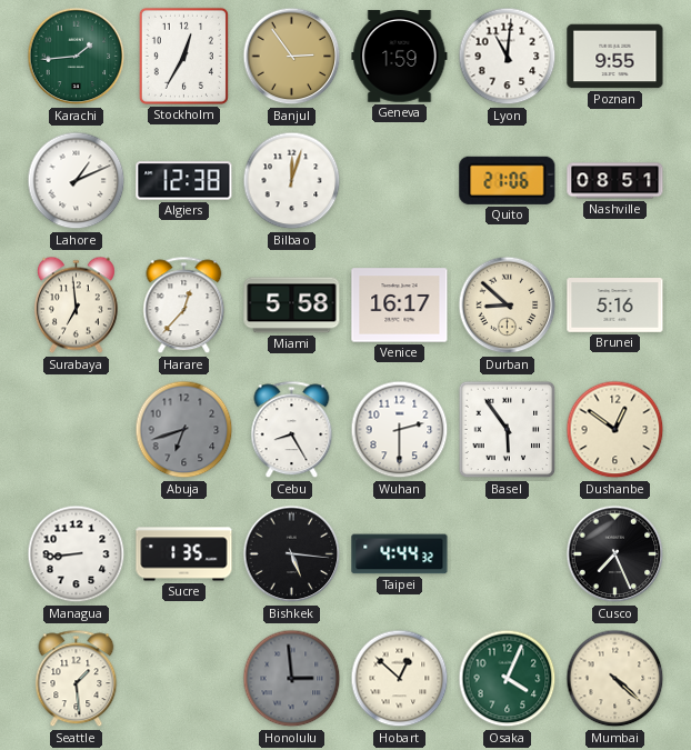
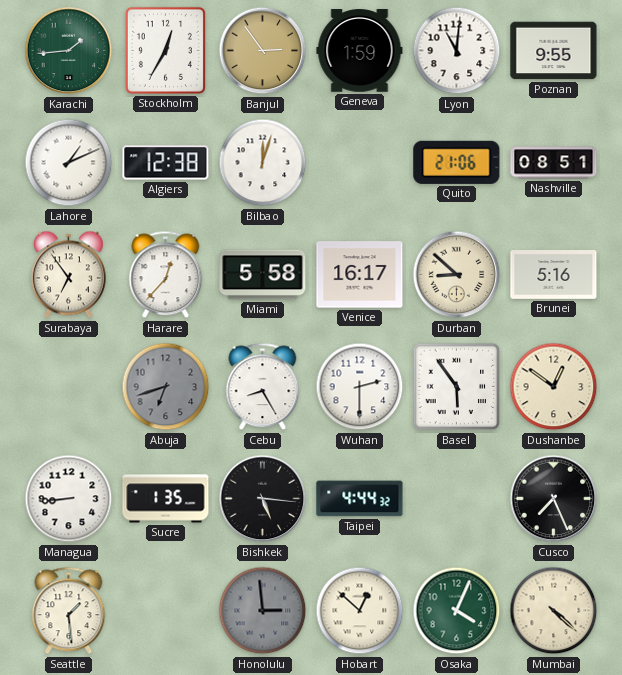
Surabaya: 6:59 -> 6:54 (68, 275)
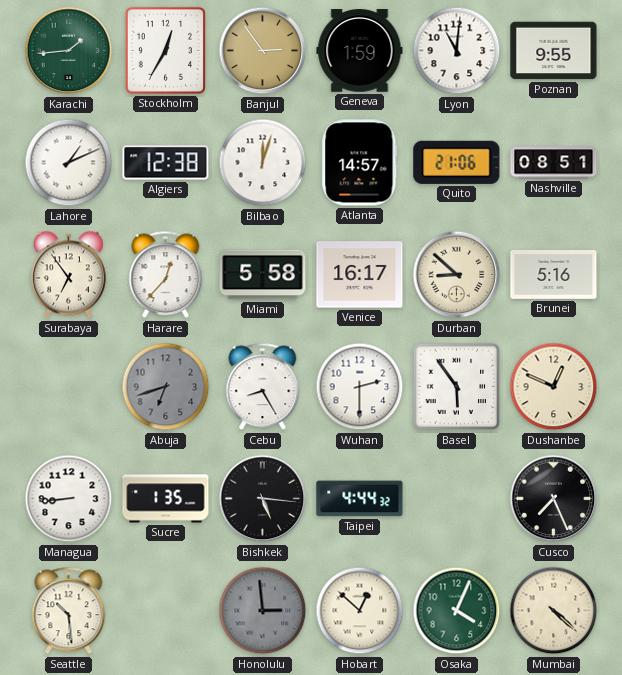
Atlanta: none -> 14:57 (360, 163)
Dushanbe: 12:51 -> 12:49 (554, 387)
Seattle: 1:29 -> 10:29 (69, 611)
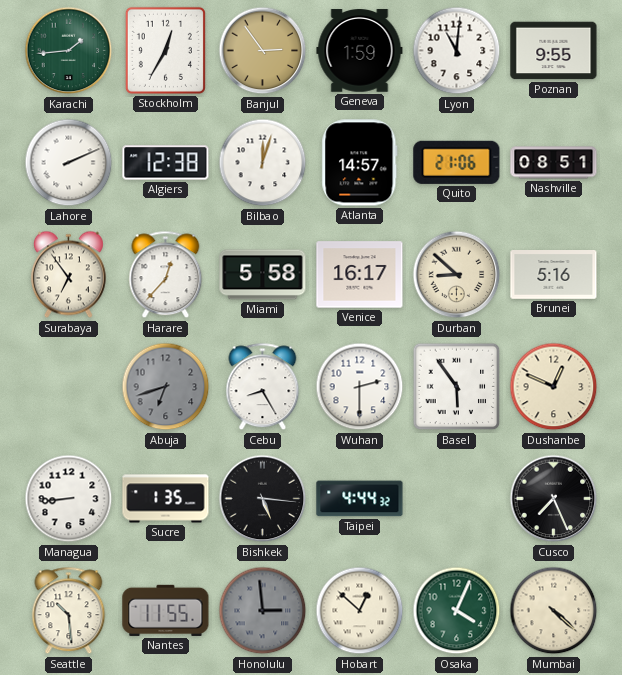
Lahore: 1:11 -> 2:11 (69, 163)
Nantes: none -> 11:55 (166, 610)
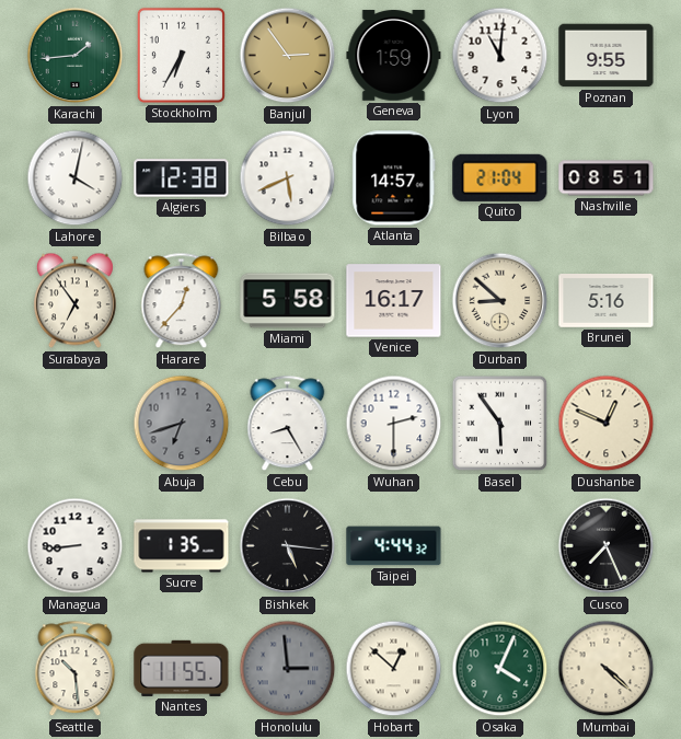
Stockholm: 12:35 -> 6:35 (181, 55)
Lahore: 2:11 -> 4:02 (76, 178)
Bilbao: 12:03 -> 5:41 (288, 178)
Quito: 21:06 -> 21:04 (500, 177)
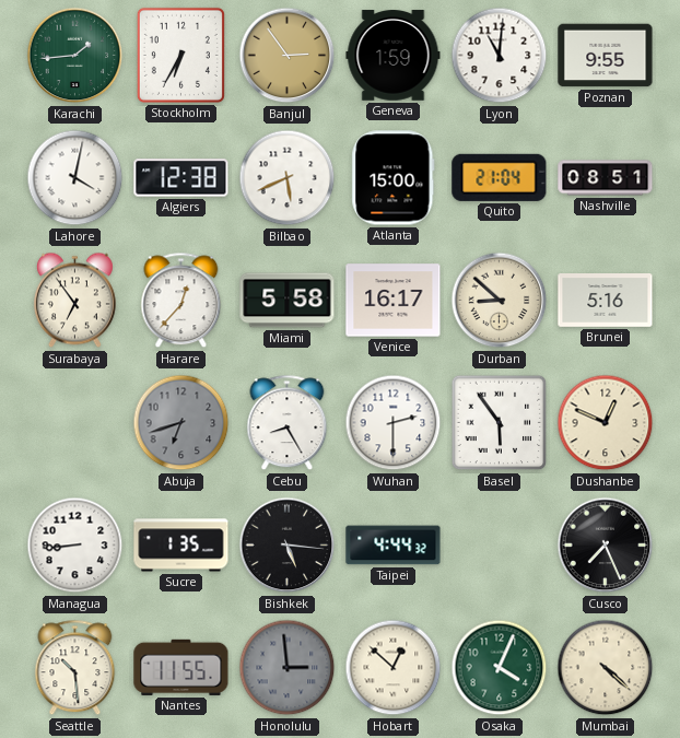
Atlanta: 14:57 -> 15:00 (394, 178)
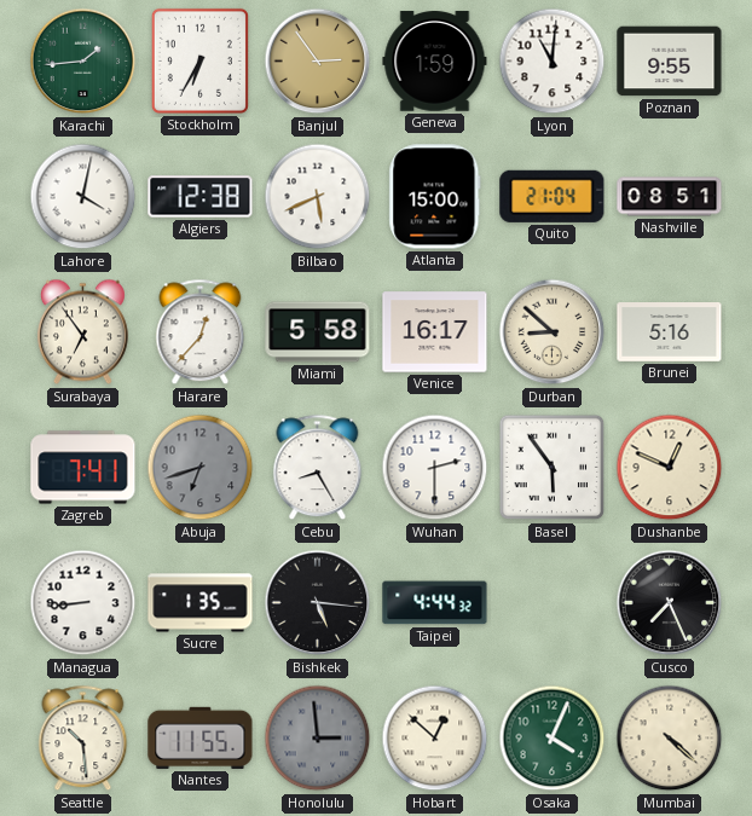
Zagreb: none -> 7:41 (83, 468)
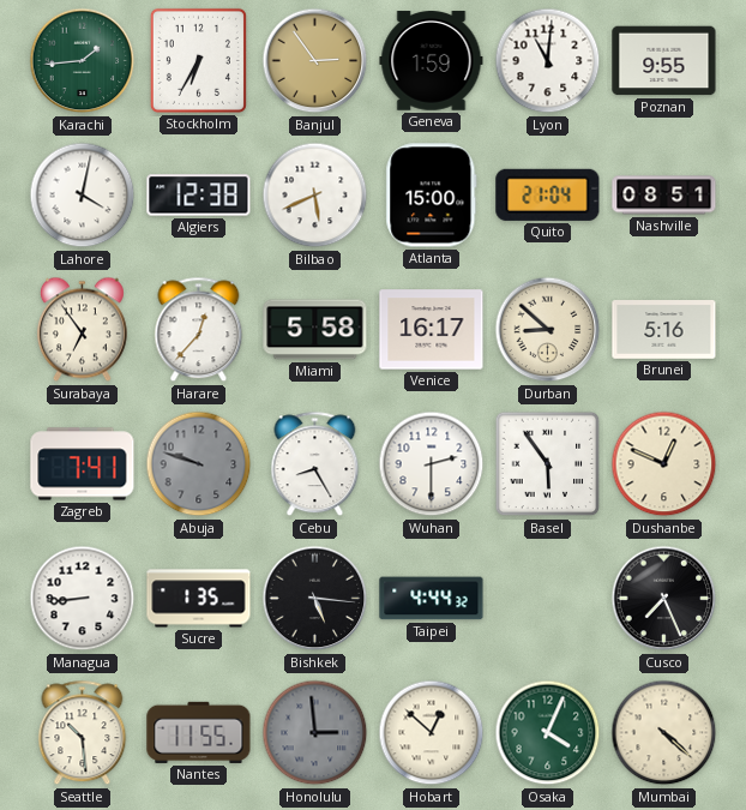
Abuja: 6:42 -> 9:48 (199, 464)
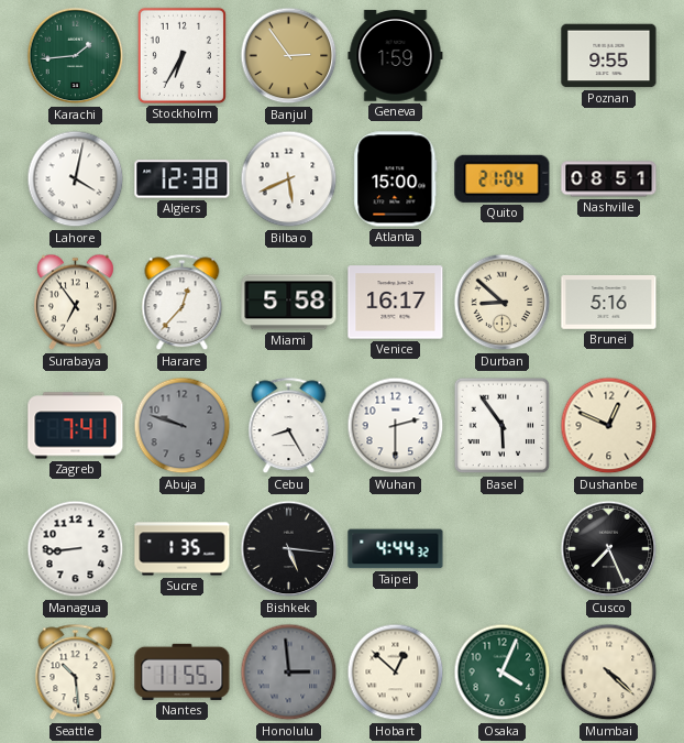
Lyon: 11:01 -> none (548, 61)
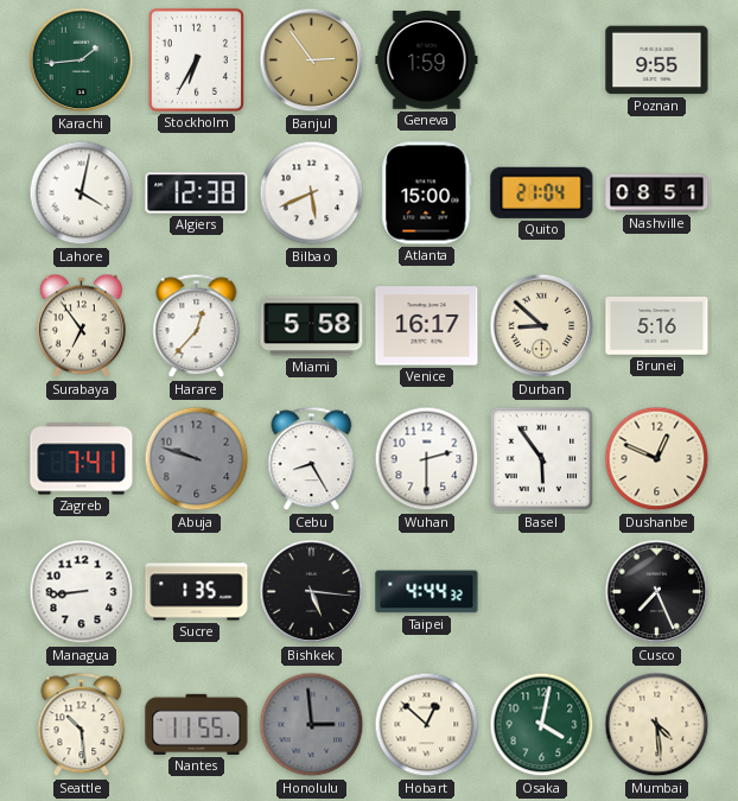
Osaka: 4:04 -> 4:02 (542, 725)
Mumbai: 4:22 -> 4:29 (657, 725)
